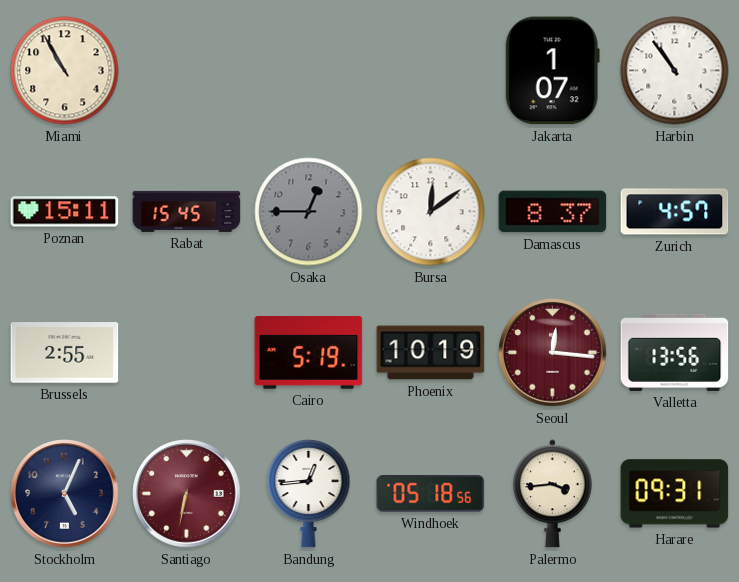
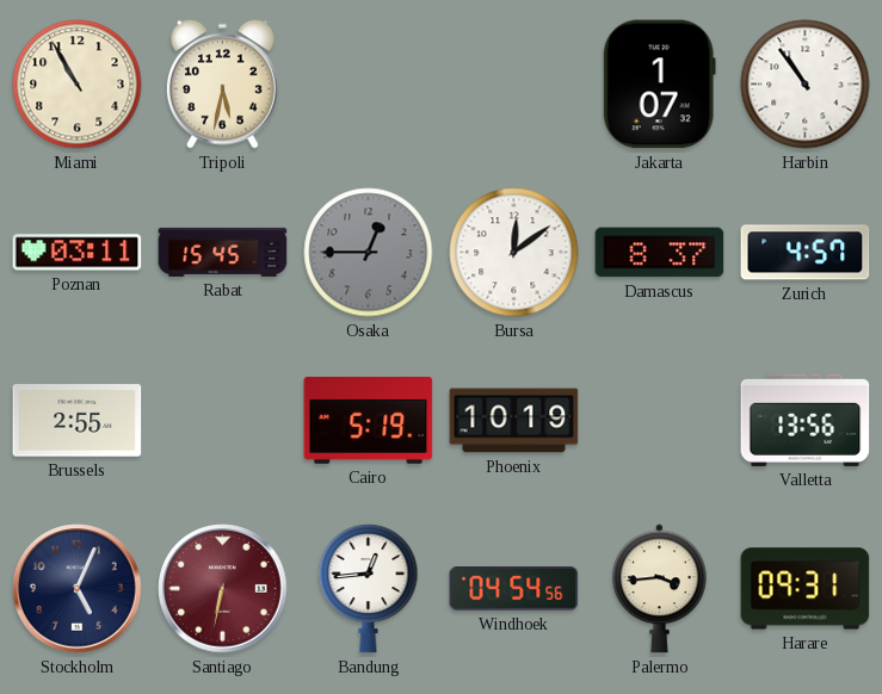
Tripoli: none -> 5:32 (222, 83)
Poznan: 15:11 -> 03:11 (78, 253)
Seoul: 12:16 -> none (553, 353)
Windhoek: 05:18 -> 04:54 (514, 589)
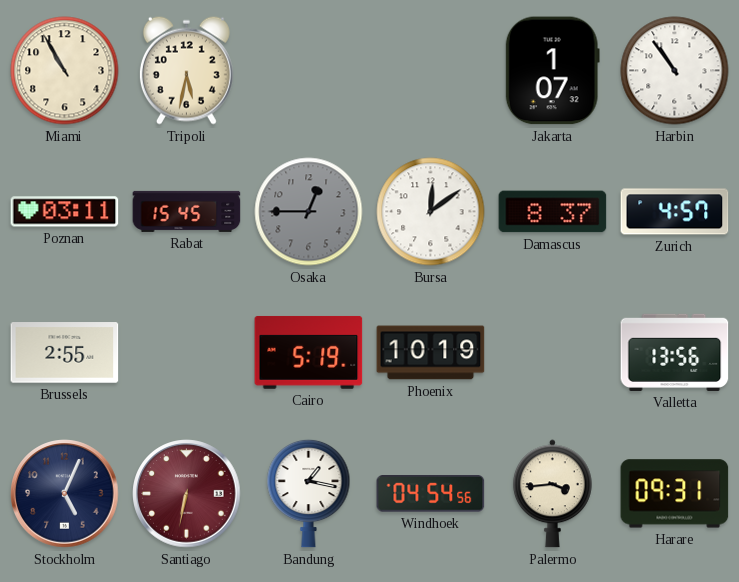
Bandung: 12:44 -> 1:17 (309, 493)
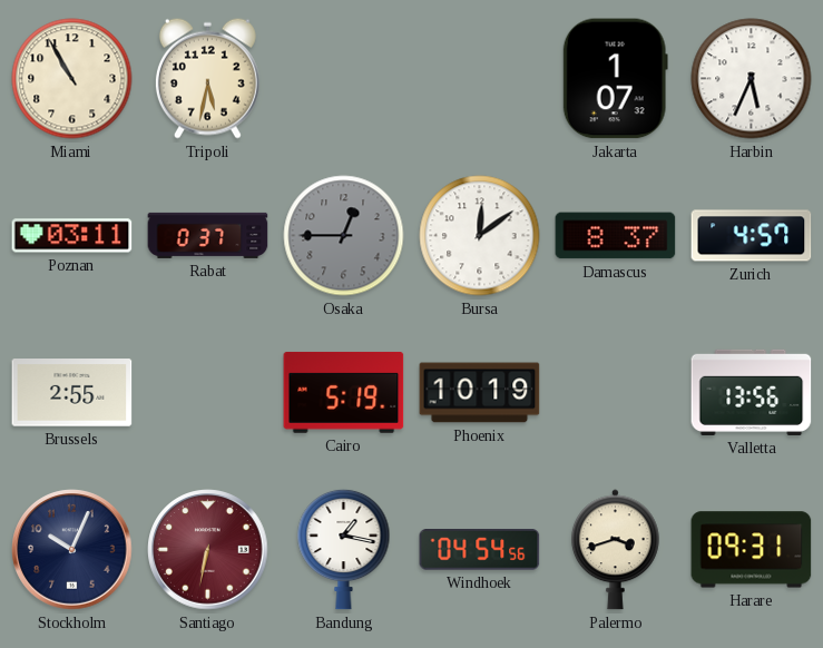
Harbin: 10:54 -> 5:34 (752, 79)
Rabat: 15:45 -> 0:37 (208, 235)
Stockholm: 5:04 -> 10:04 (72, 550)
Palermo: 3:44 -> 3:42 (615, 550)
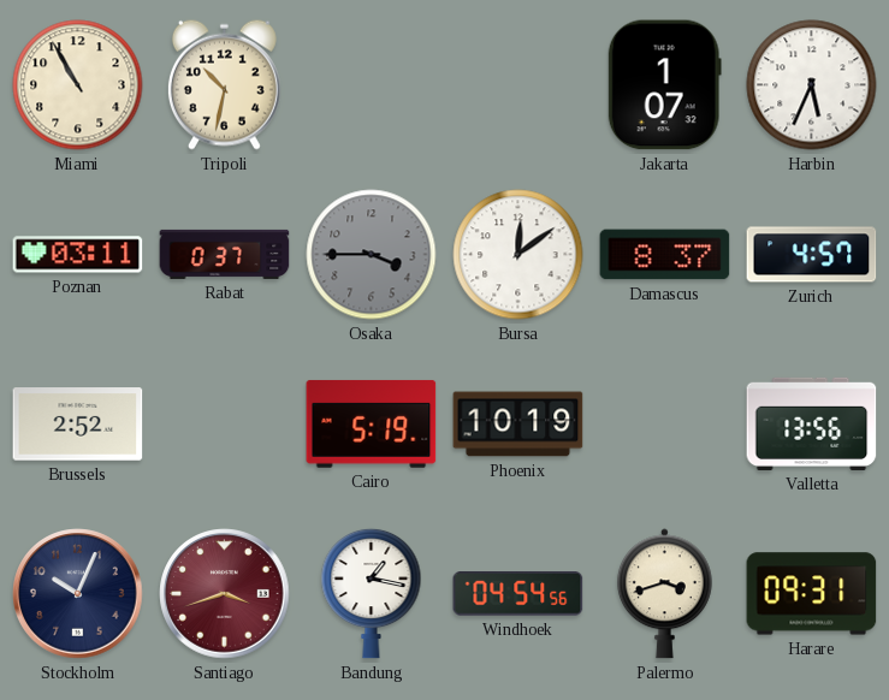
Tripoli: 5:32 -> 10:32 (224, 84)
Osaka: 12:45 -> 3:45 (372, 255)
Brussels: 2:55 -> 2:52 (78, 425)
Santiago: 6:32 -> 3:42 (225, 594)
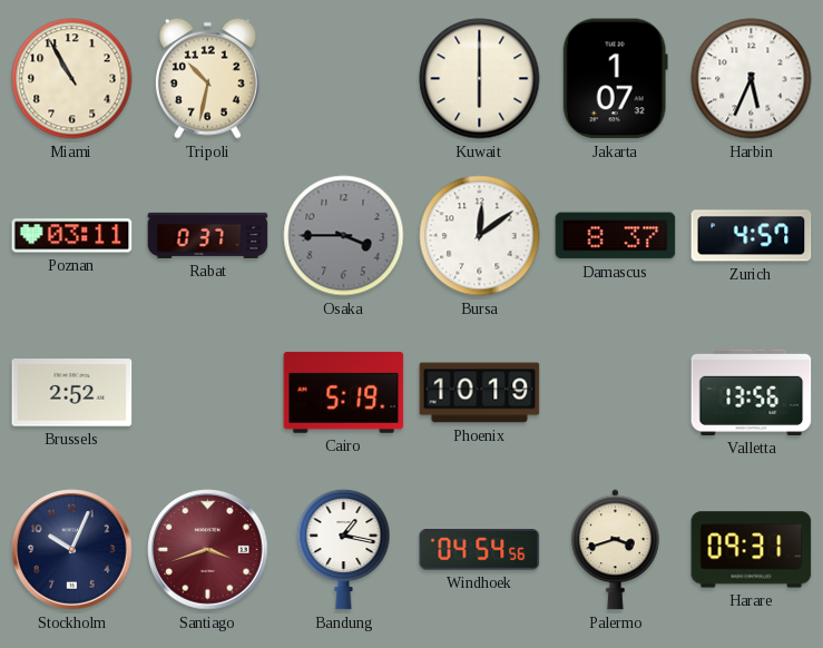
Kuwait: none -> 6:00 (480, 79)
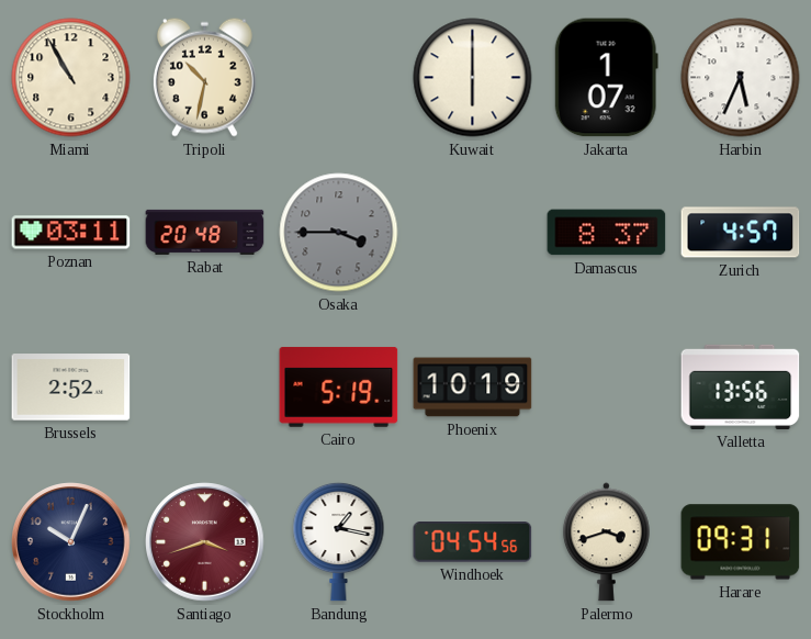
Rabat: 0:37 -> 20:48 (205, 232)
Bursa: 12:09 -> none (480, 236)
